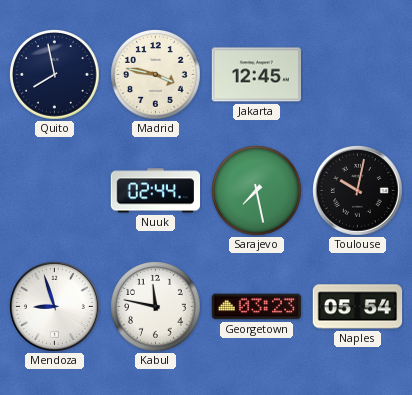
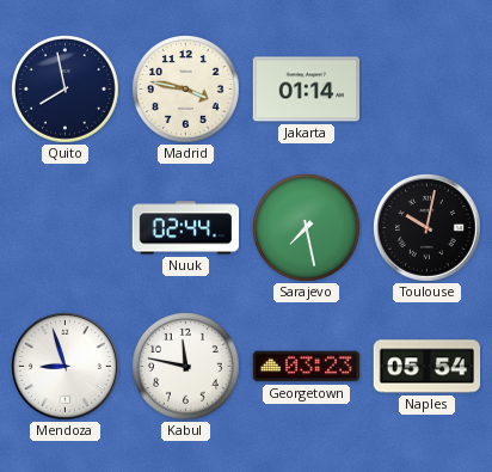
Jakarta: 12:45 -> 01:14 (307, 90)
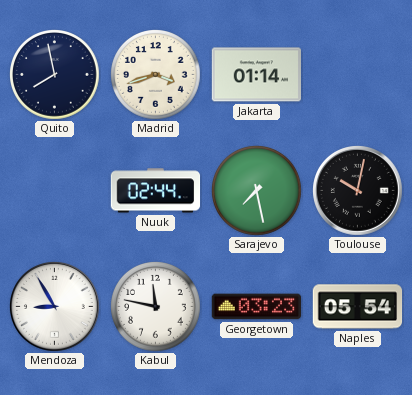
Madrid: 3:47 -> 3:42 (156, 75)
Mendoza: 8:57 -> 8:55 (55, 307)
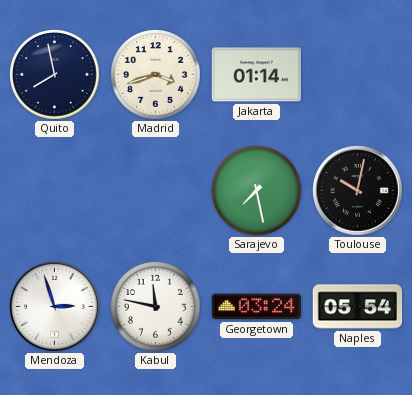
Nuuk: 02:44 -> none (156, 191)
Mendoza: 8:55 -> 2:57 (55, 307)
Georgetown: 03:23 -> 03:24 (257, 307)
